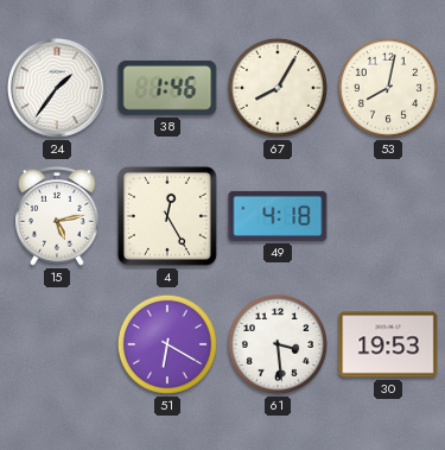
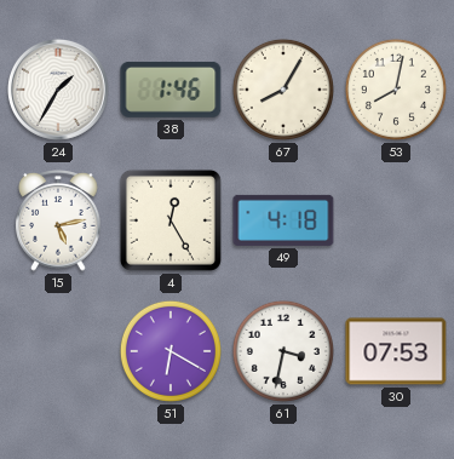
24: 1:36 -> 1:35 (58, 90)
61: 3:29 -> 3:32 (283, 351)
30: 19:53 -> 07:53 (396, 351)
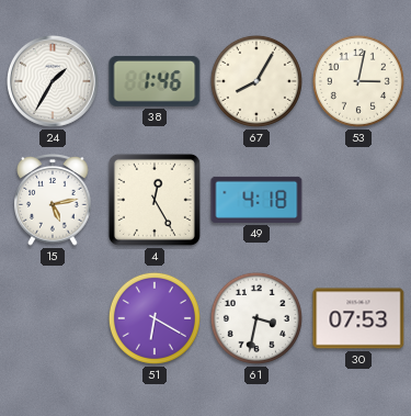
53: 8:02 -> 3:02 (358, 81)
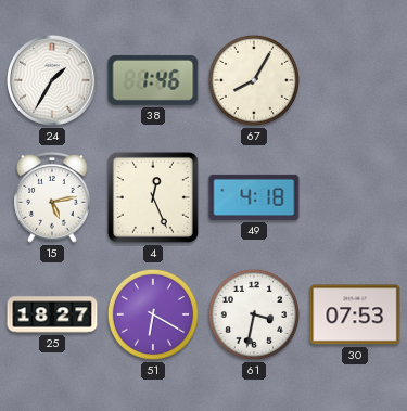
53: 3:02 -> none (358, 81)
4: 12:25 -> 12:26 (153, 197)
25: none -> 18:27 (52, 314)
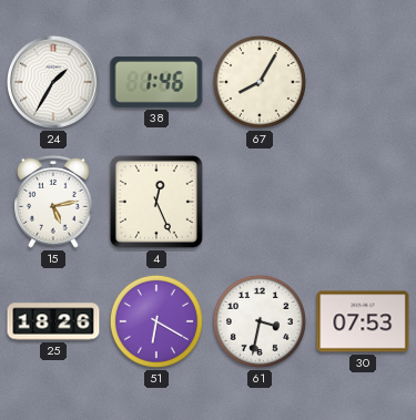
49: 4:18 -> none (254, 197)
25: 18:27 -> 18:26 (53, 321)
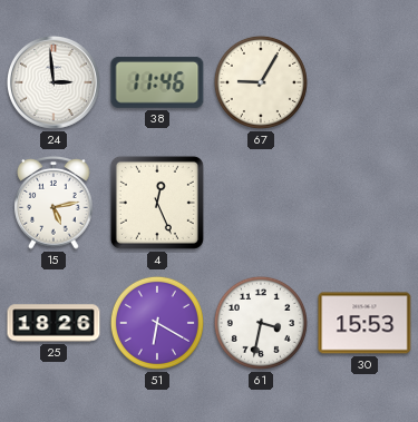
24: 1:35 -> 2:59 (54, 82)
38: 1:46 -> 11:46 (157, 82)
67: 8:05 -> 9:05 (261, 82)
30: 07:53 -> 15:53 (364, 323)
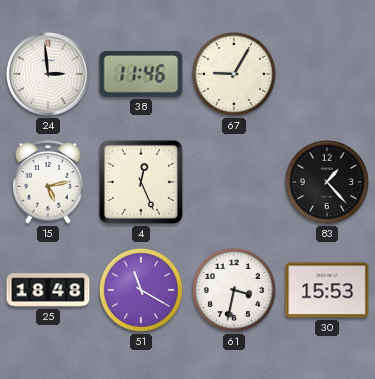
83: none -> 1:23 (327, 182)
25: 18:26 -> 18:48 (48, 290)
51: 6:20 -> 11:20 (141, 290)
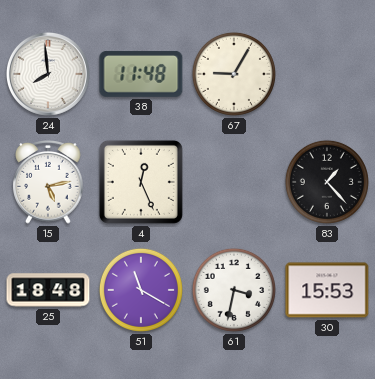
24: 2:59 -> 7:59 (48, 74)
38: 11:46 -> 11:48 (141, 74)
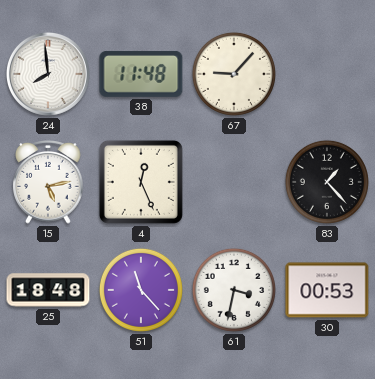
67: 9:05 -> 9:07 (234, 74)
51: 11:20 -> 11:23 (141, 290)
30: 15:53 -> 00:53 (327, 290)
